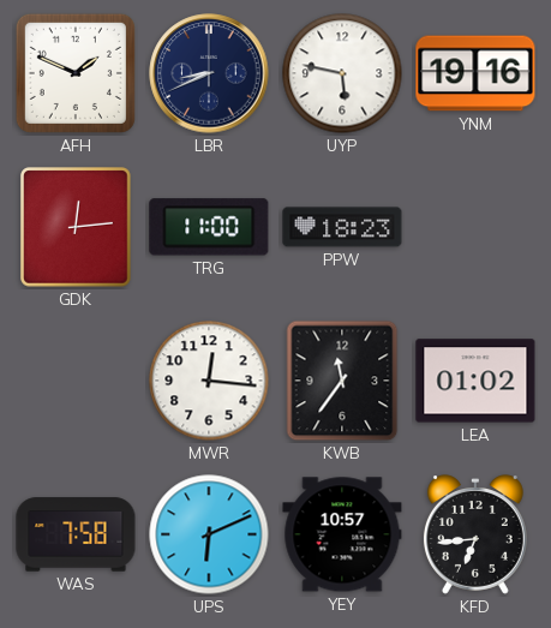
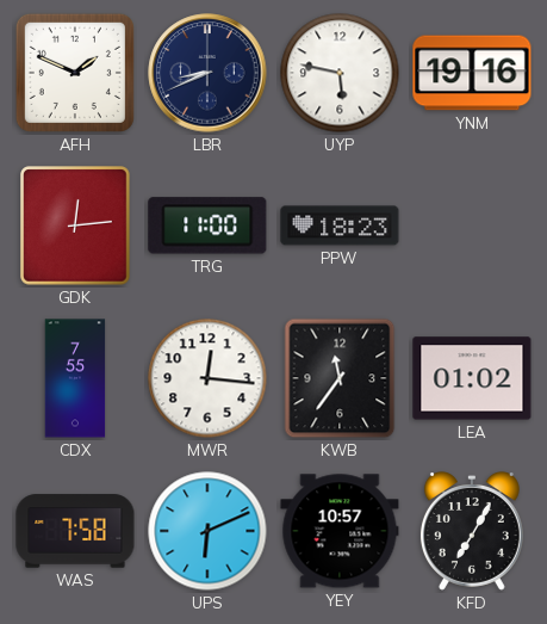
CDX: none -> 7:55 (75, 378)
KFD: 6:44 -> 7:05 (472, 531)
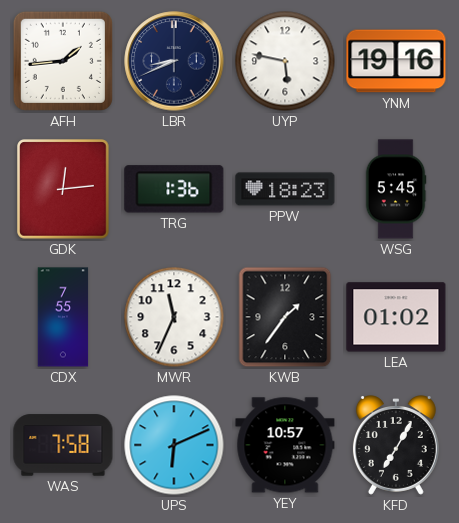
AFH: 1:49 -> 1:44 (63, 61)
TRG: 11:00 -> 1:36 (174, 189)
WSG: none -> 5:45 (396, 189)
MWR: 12:16 -> 11:34 (174, 317)
KWB: 11:36 -> 1:36 (285, 317)
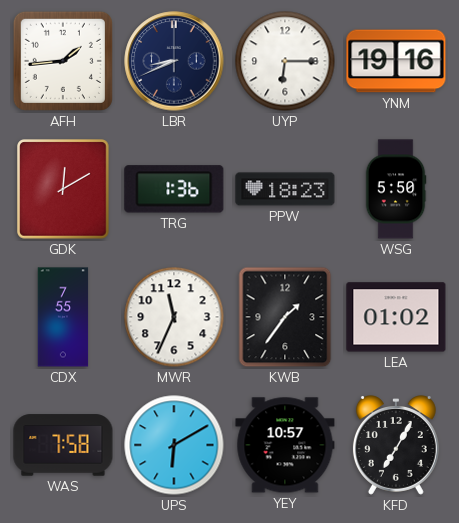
UYP: 5:47 -> 6:15 (285, 61)
GDK: 12:14 -> 12:10 (63, 189)
WSG: 5:45 -> 5:50 (396, 189)
UPS: 6:11 -> 6:10 (174, 445)
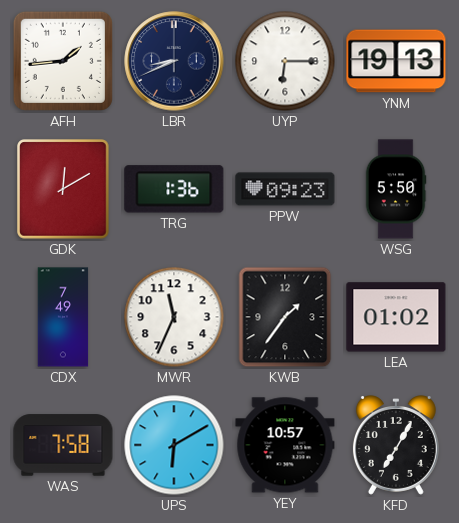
YNM: 19:16 -> 19:13 (396, 61)
PPW: 18:23 -> 09:23 (285, 189)
CDX: 7:55 -> 7:49 (63, 317)
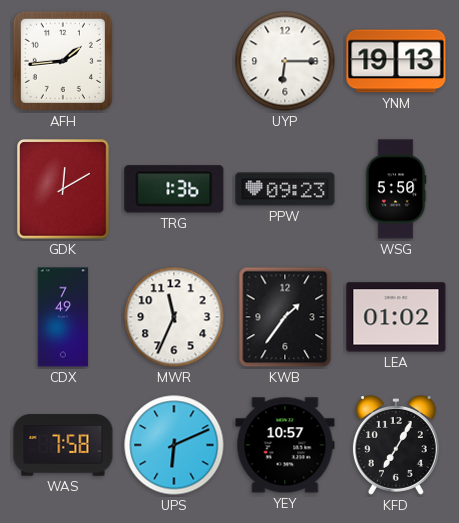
LBR: 8:41 -> none (174, 61)
UPS: 6:10 -> 6:11 (174, 445)
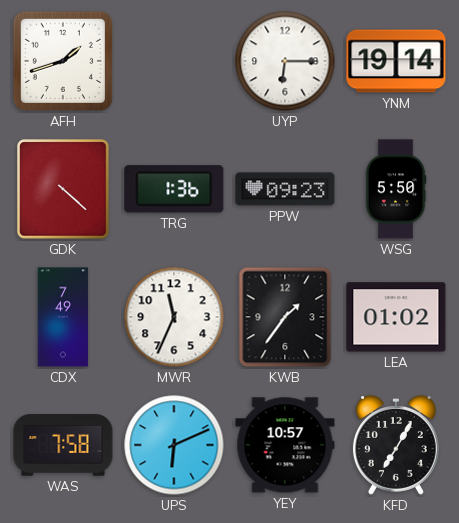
AFH: 1:44 -> 1:42 (63, 61)
YNM: 19:13 -> 19:14 (396, 61)
GDK: 12:10 -> 4:22 (63, 189)
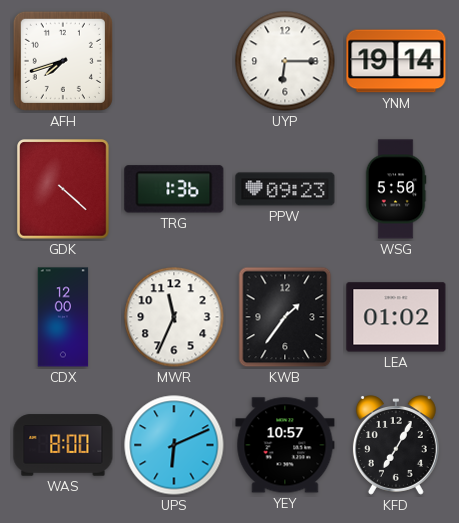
AFH: 1:42 -> 7:42 (63, 61)
CDX: 7:49 -> 12:00 (63, 317)
WAS: 7:58 -> 8:00 (63, 445)
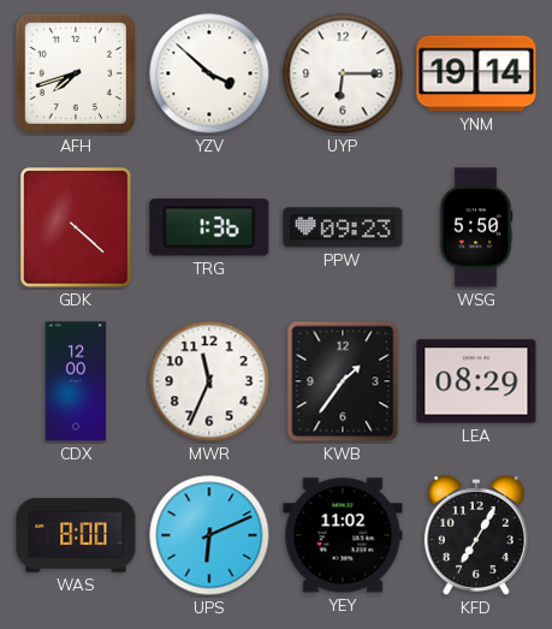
YZV: none -> 3:52 (209, 73)
LEA: 01:02 -> 08:29 (476, 381)
YEY: 10:57 -> 11:02 (343, 535)
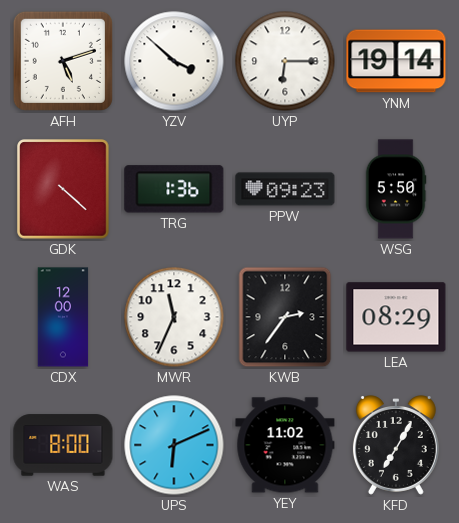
AFH: 7:42 -> 5:12 (63, 61)
KWB: 1:36 -> 2:36 (285, 317)
